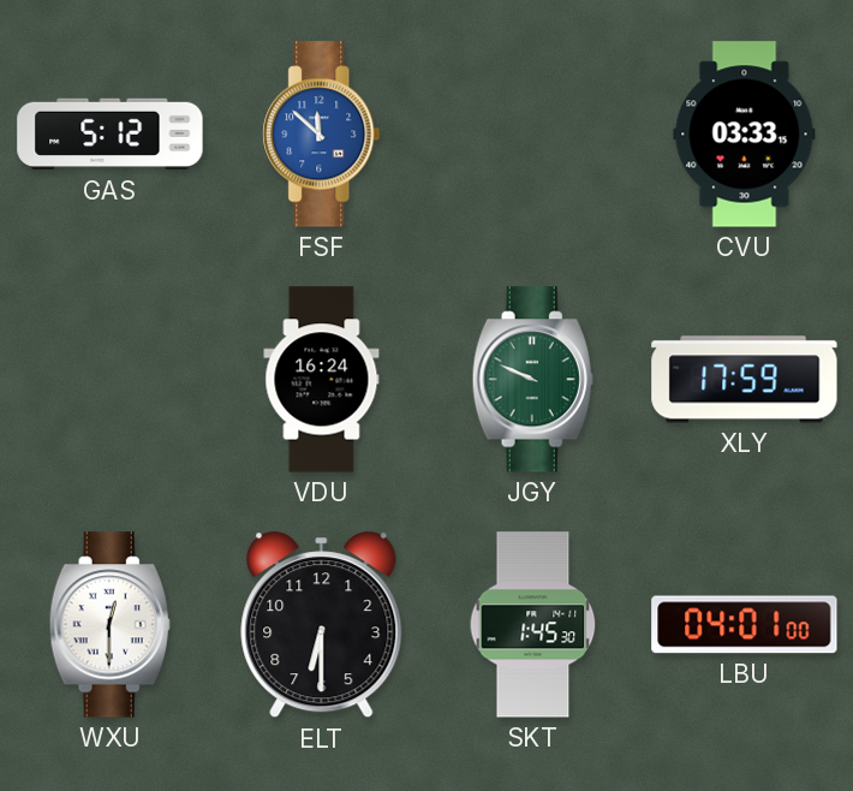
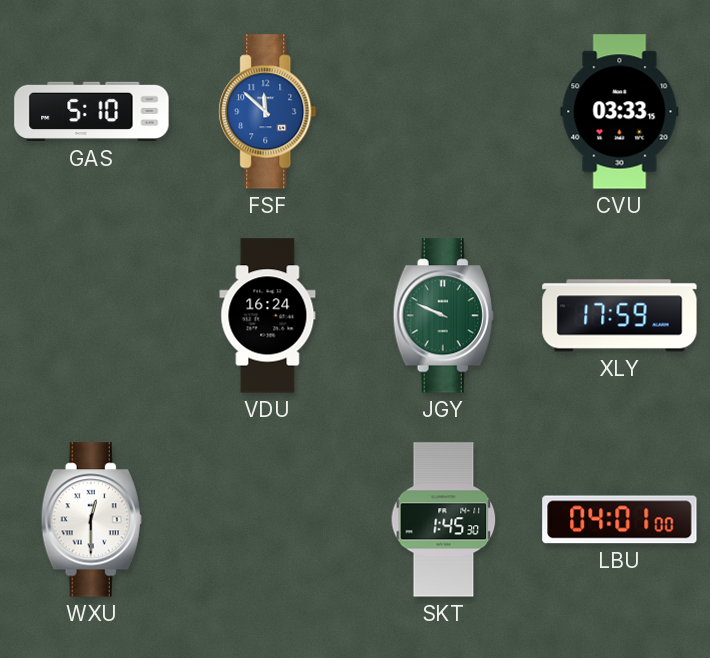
GAS: 5:12 -> 5:10 (92, 112)
ELT: 6:30 -> none (322, 625)
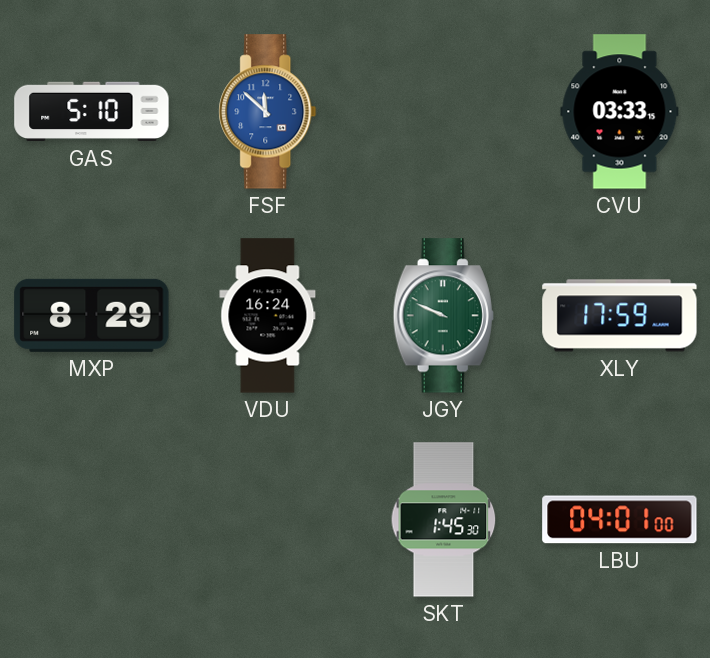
MXP: none -> 8:29 (92, 315)
WXU: 12:30 -> none (91, 520)
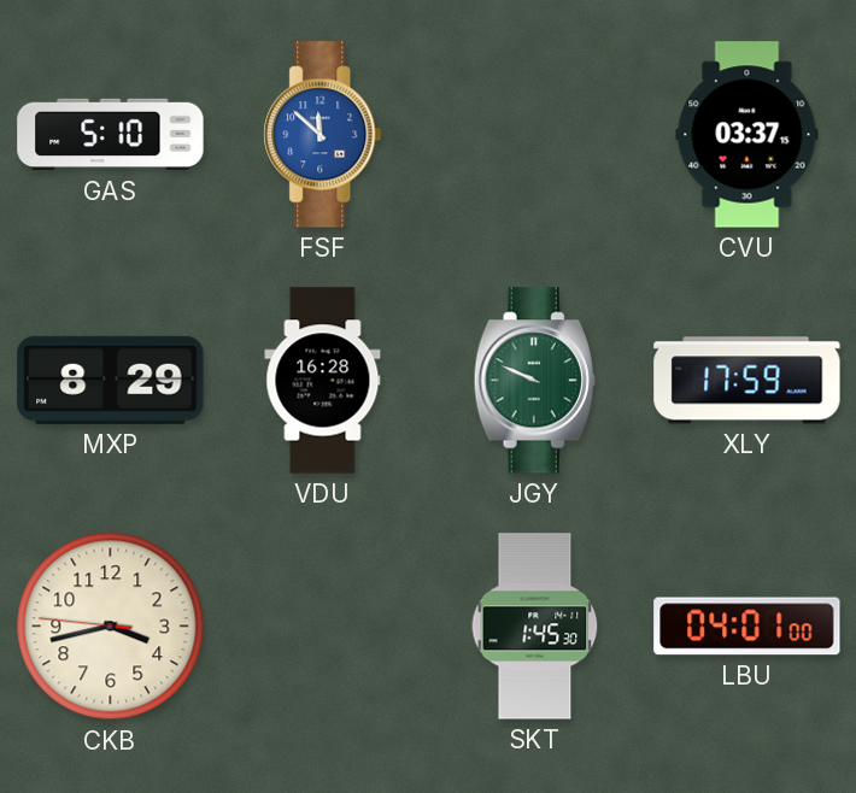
CVU: 03:33 -> 03:37 (747, 135)
VDU: 16:24 -> 16:28 (323, 381)
CKB: none -> 3:42 (111, 627)
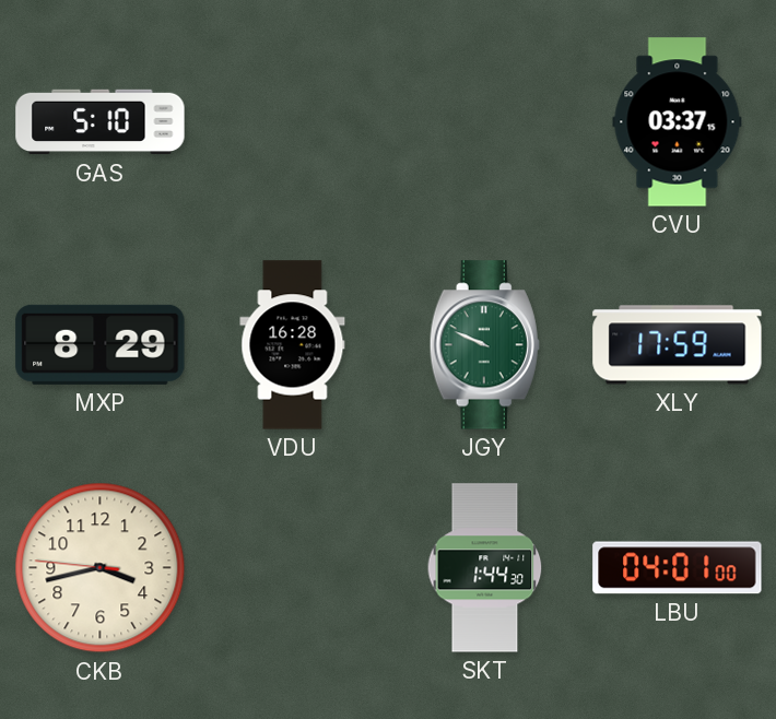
FSF: 11:52 -> none (323, 135)
SKT: 1:45 -> 1:44 (485, 568)
